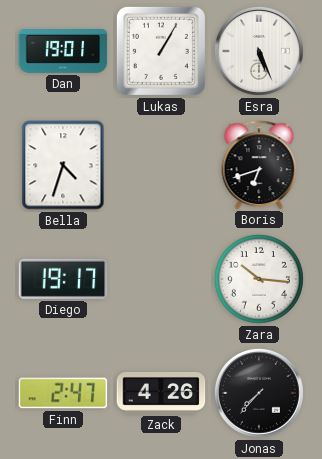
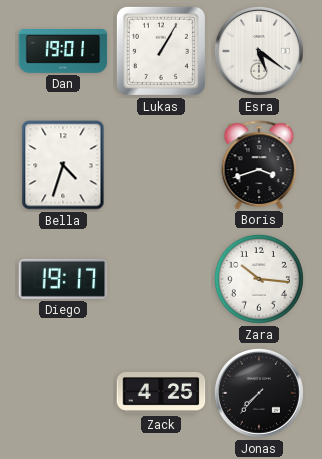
Esra: 5:26 -> 5:21 (259, 51)
Boris: 6:42 -> 3:42 (259, 165)
Finn: 2:47 -> none (63, 393)
Zack: 4:26 -> 4:25 (161, 393)
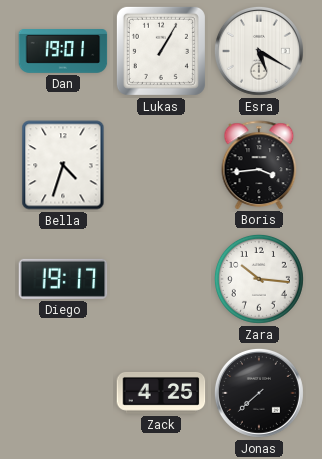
Esra: 5:21 -> 5:20 (259, 51)
Boris: 3:42 -> 3:44 (259, 165)
Jonas: 7:37 -> 7:38 (259, 393)
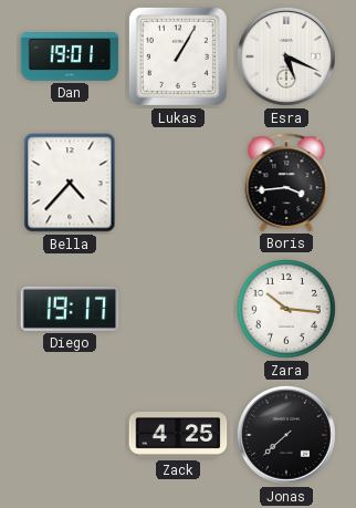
Esra: 5:20 -> 5:19 (286, 56)
Bella: 4:33 -> 4:37 (70, 183)
